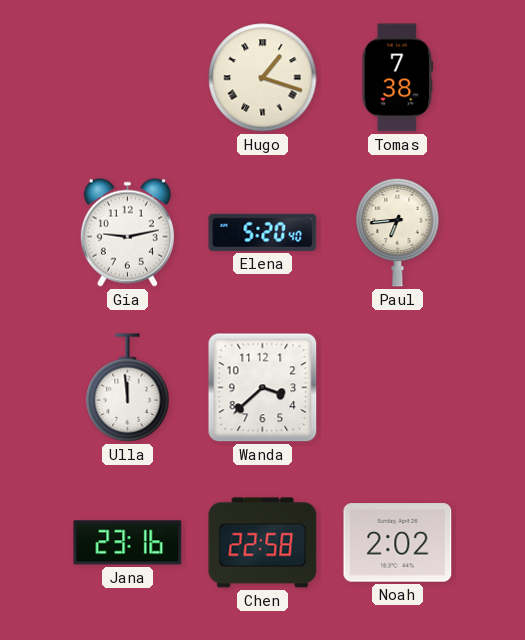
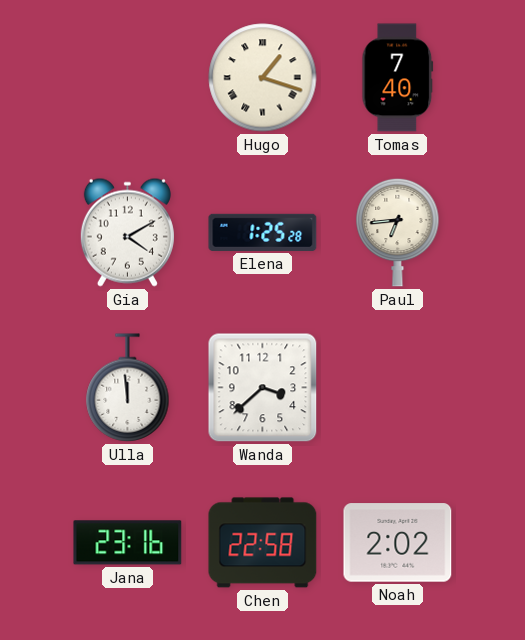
Tomas: 7:38 -> 7:40 (398, 78)
Gia: 9:13 -> 4:10 (127, 232)
Elena: 5:20 -> 1:25 (263, 232)
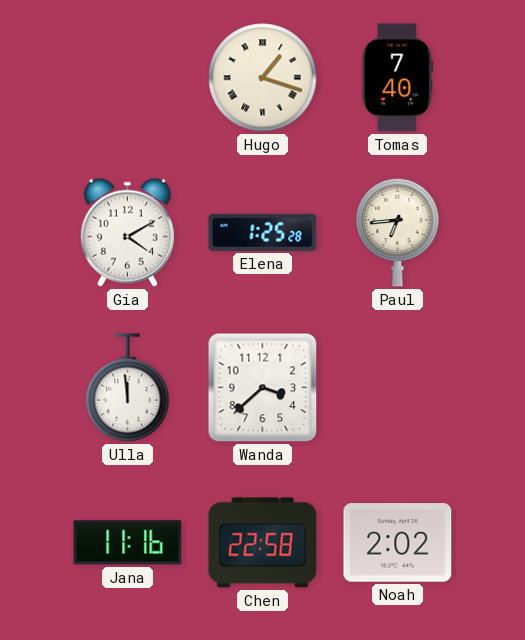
Jana: 23:16 -> 11:16 (128, 543)
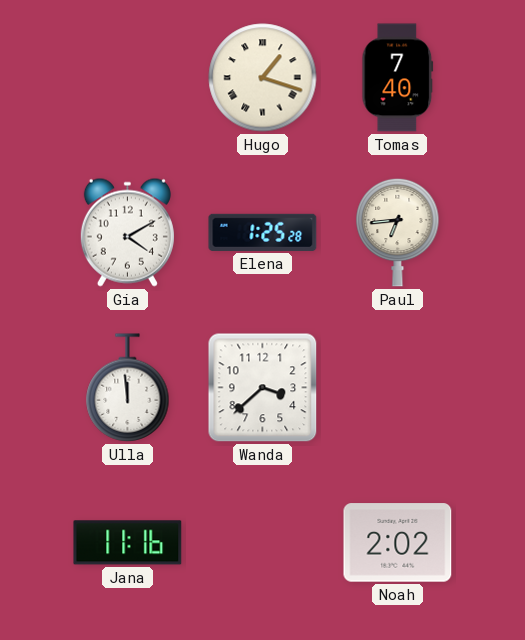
Chen: 22:58 -> none (263, 543)
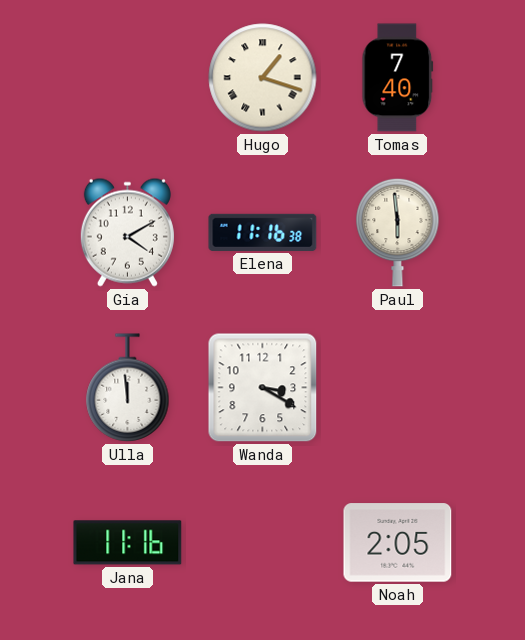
Elena: 1:25 -> 11:16 (263, 232)
Paul: 6:44 -> 5:59 (398, 232)
Wanda: 3:38 -> 3:20 (263, 388)
Noah: 2:02 -> 2:05 (398, 543)
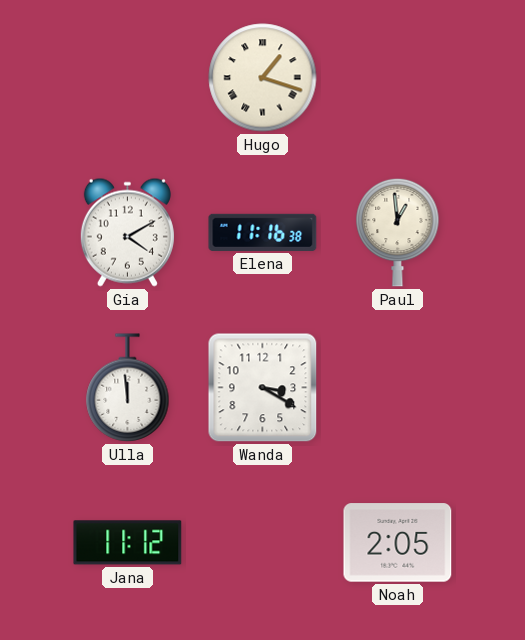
Tomas: 7:40 -> none (398, 78)
Paul: 5:59 -> 12:59 (398, 232)
Jana: 11:16 -> 11:12 (128, 543)
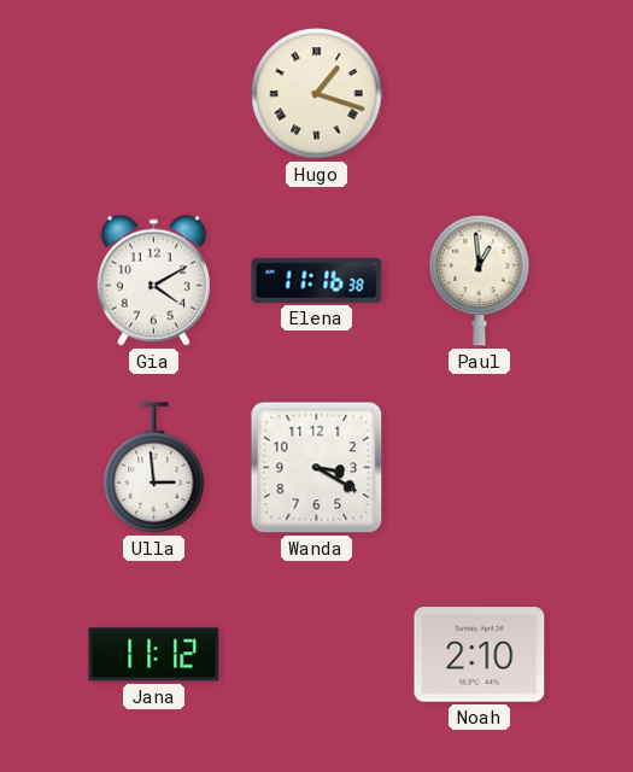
Ulla: 11:59 -> 2:59 (154, 468)
Noah: 2:05 -> 2:10 (480, 655)
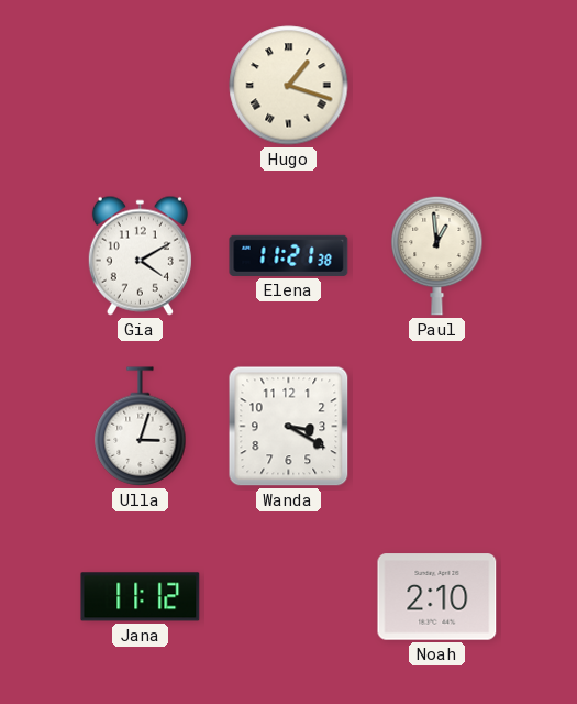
Elena: 11:16 -> 11:21 (289, 255)
Ulla: 2:59 -> 3:03 (141, 427)
